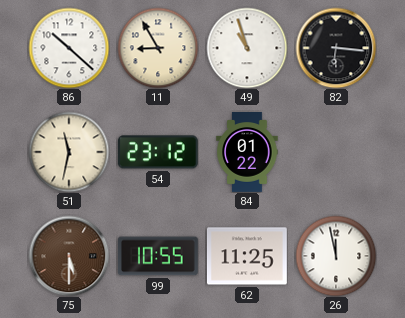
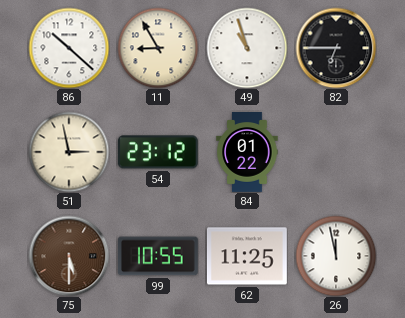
82: 6:16 -> 6:45 (336, 48)
51: 11:32 -> 2:58 (69, 152)
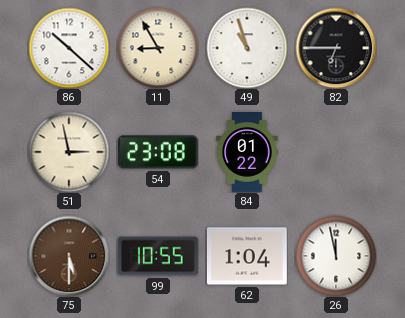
54: 23:12 -> 23:08 (158, 152)
62: 11:25 -> 1:04 (247, 256)
